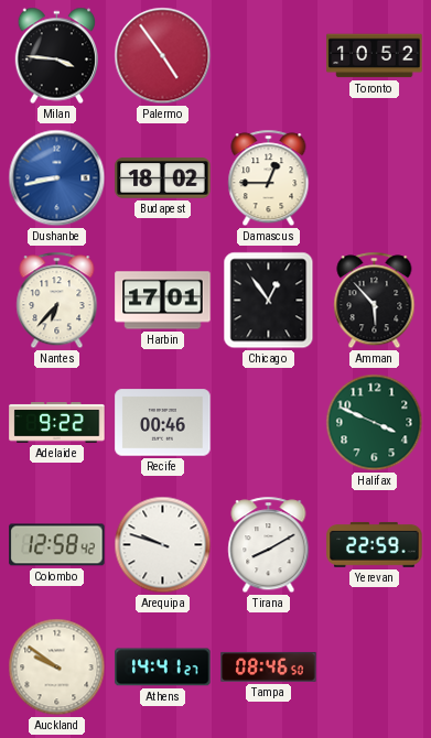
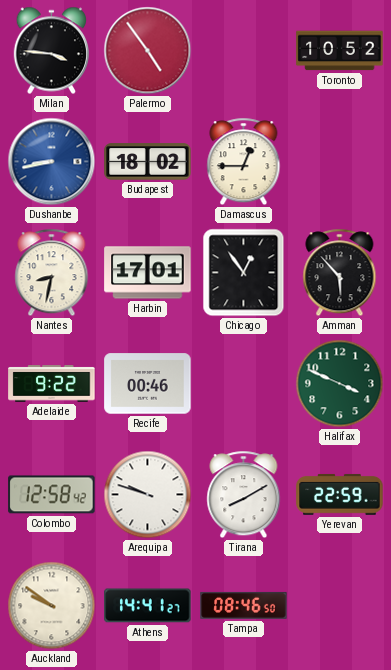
Nantes: 6:37 -> 8:32 (52, 273)
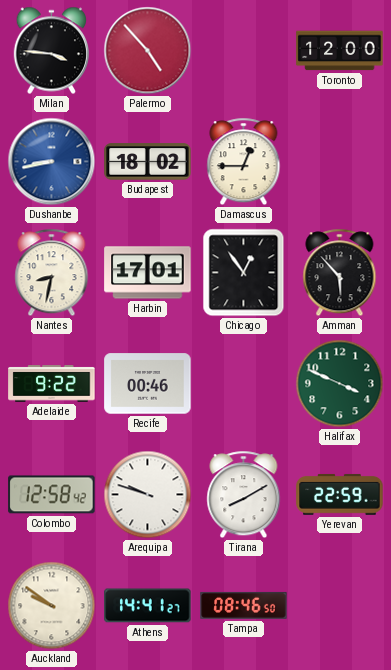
Palermo: 4:54 -> 4:53 (148, 51)
Toronto: 10:52 -> 12:00 (340, 51)
